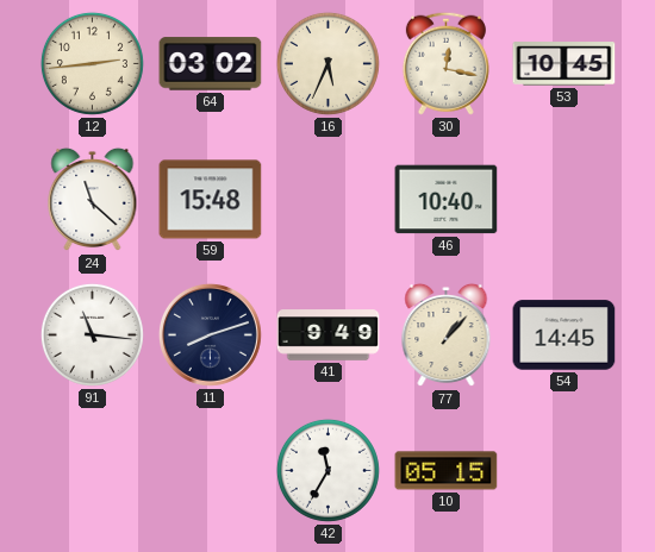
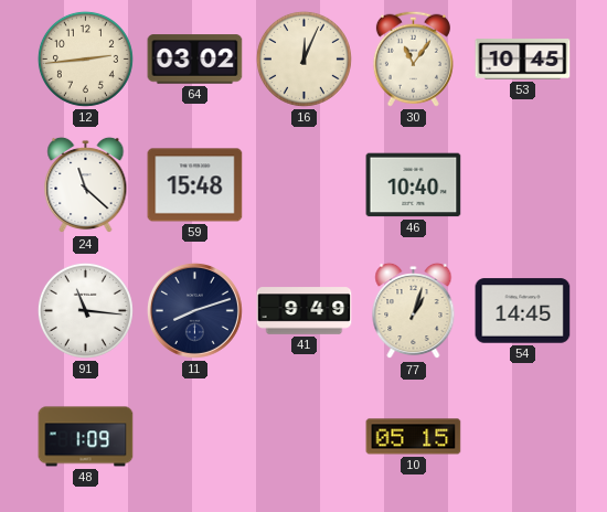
16: 5:34 -> 12:04 (303, 58)
30: 12:17 -> 11:06 (413, 58)
77: 1:07 -> 1:03 (414, 311)
48: none -> 1:09 (86, 437)
42: 11:35 -> none (327, 470)
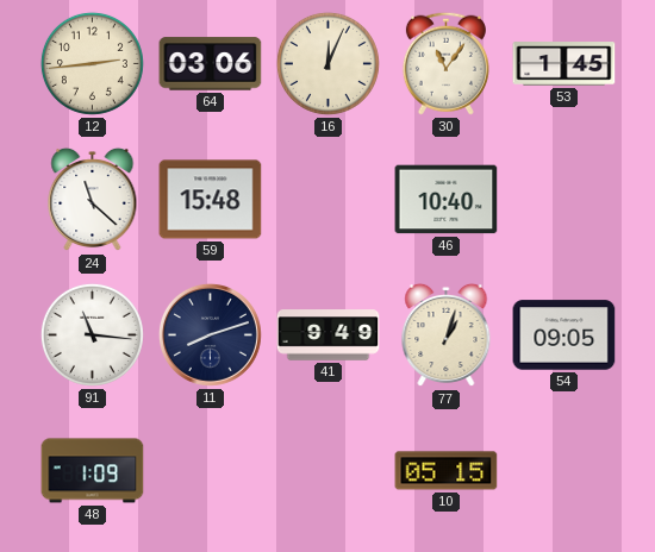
64: 03:02 -> 03:06 (211, 64)
53: 10:45 -> 1:45 (564, 64)
54: 14:45 -> 09:05 (564, 335)
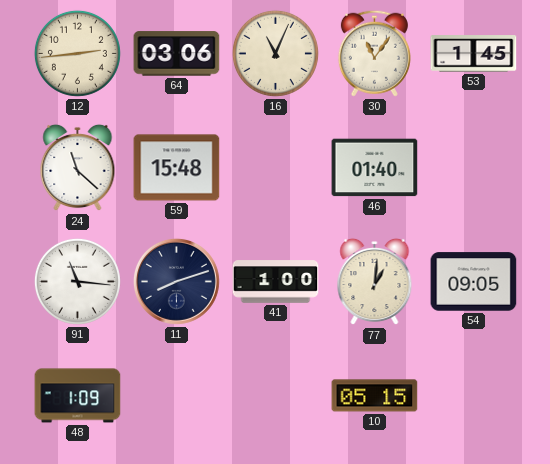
16: 12:04 -> 11:04 (275, 53)
46: 10:40 -> 01:40 (375, 168)
41: 9:49 -> 1:00 (276, 282)
77: 1:03 -> 1:01 (375, 282)
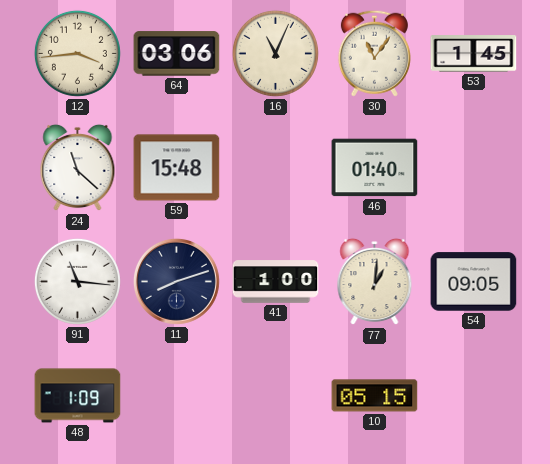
12: 2:44 -> 3:44 (77, 53)
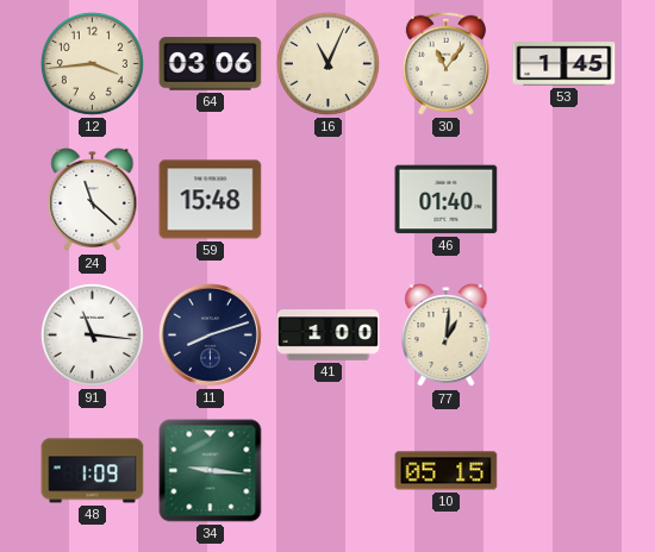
54: 09:05 -> none (474, 282)
34: none -> 9:16 (211, 471)
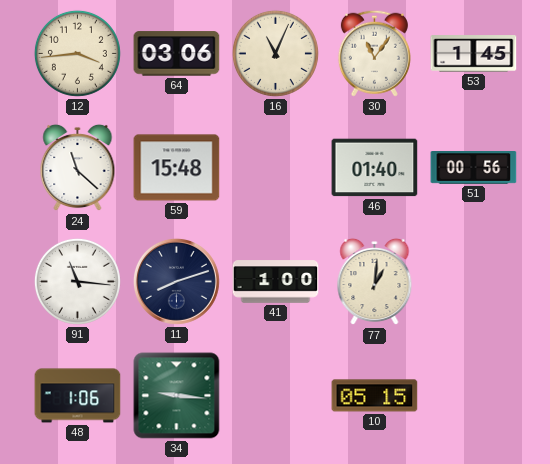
51: none -> 00:56 (474, 168)
48: 1:09 -> 1:06 (78, 396)
